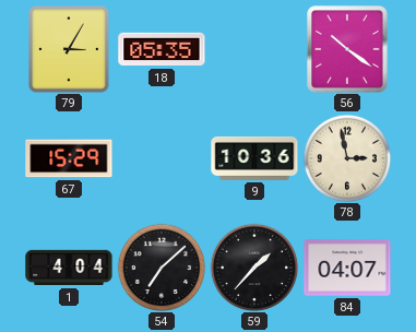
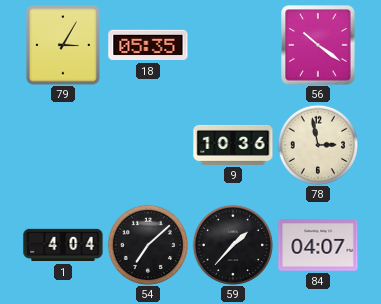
67: 15:29 -> none (69, 158)
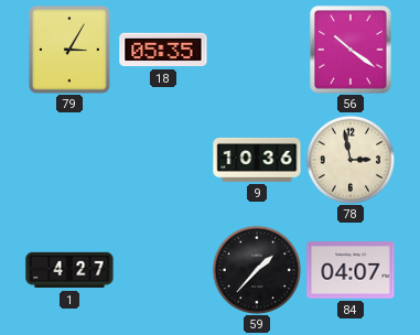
1: 4:04 -> 4:27 (69, 270)
54: 7:08 -> none (148, 245)
